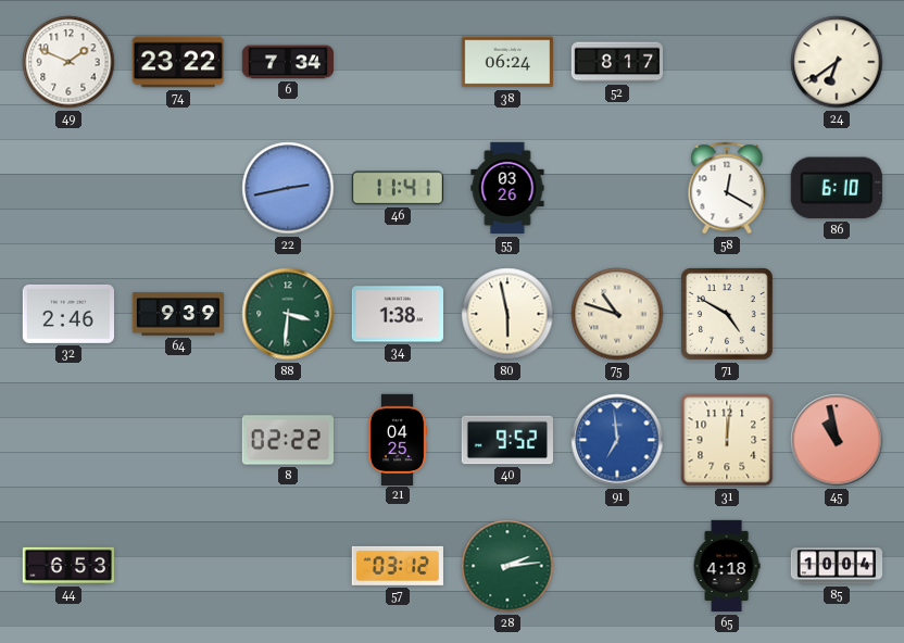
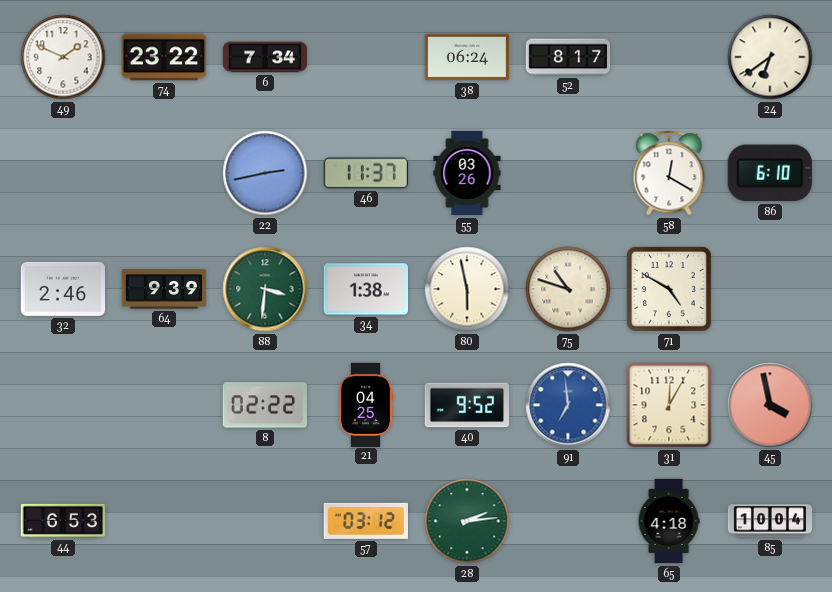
46: 11:41 -> 11:37 (365, 173)
31: 12:01 -> 12:05 (669, 405)
45: 10:58 -> 3:58 (770, 405)
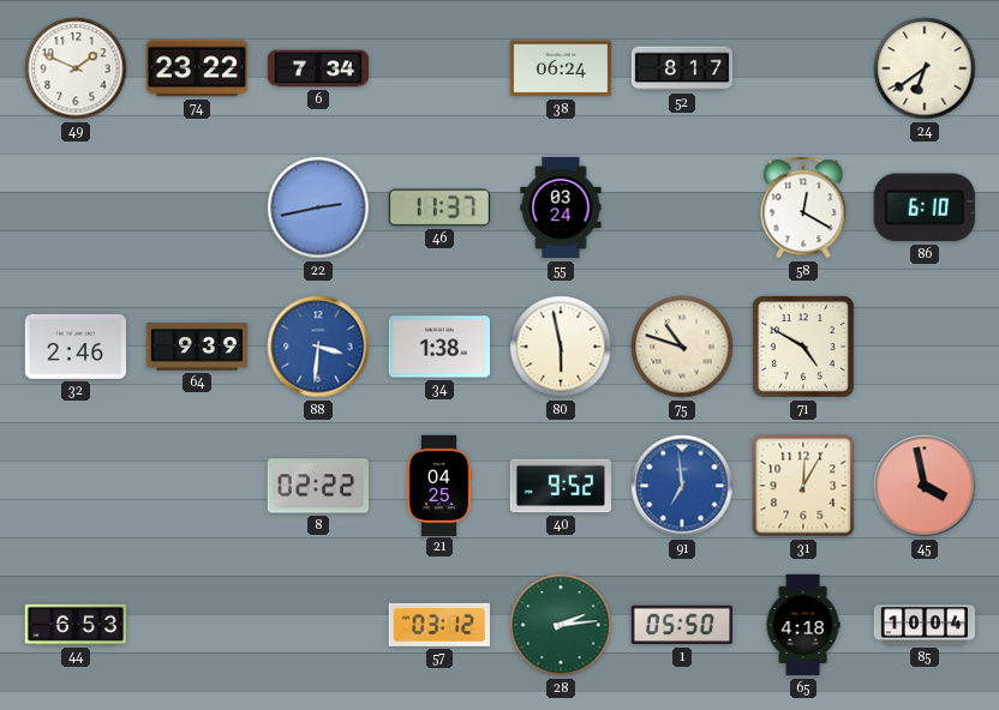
55: 03:26 -> 03:24 (561, 207)
88 dial: green -> blue (318, 347)
1: none -> 05:50 (681, 625)
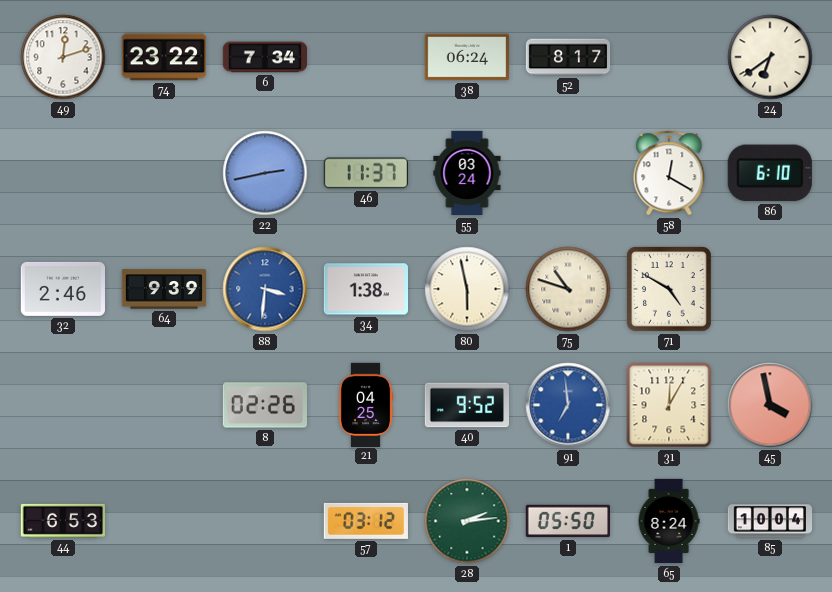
49: 1:49 -> 12:12 (63, 57)
8: 02:22 -> 02:26 (264, 405)
65: 4:18 -> 8:24 (669, 521)
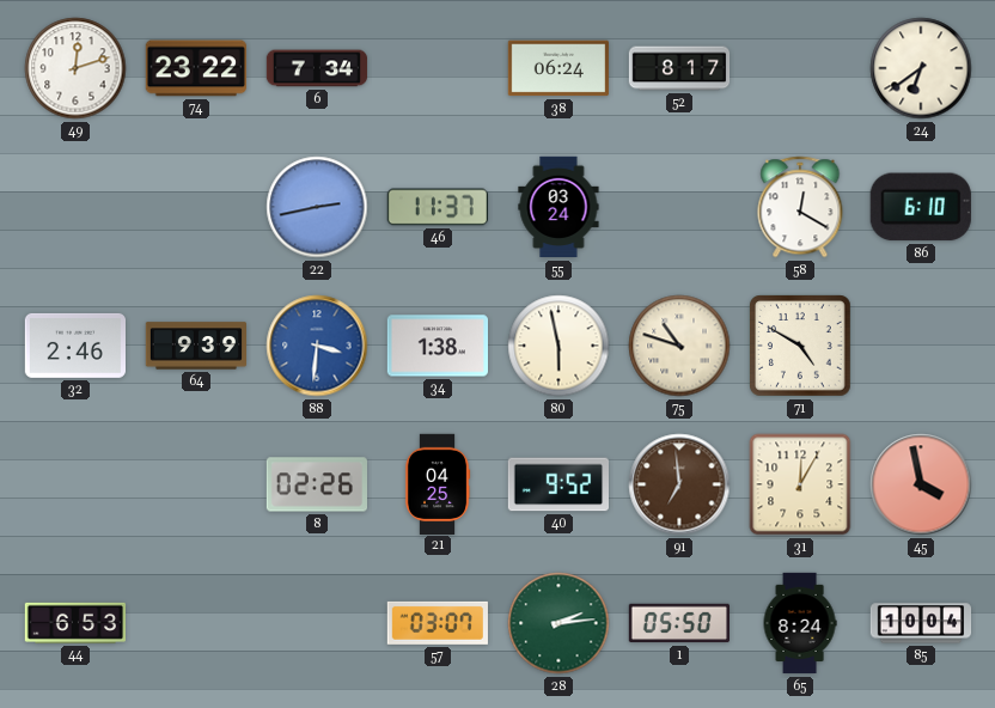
91 dial: blue -> brown (679, 484)
57: 03:12 -> 03:07 (438, 623)
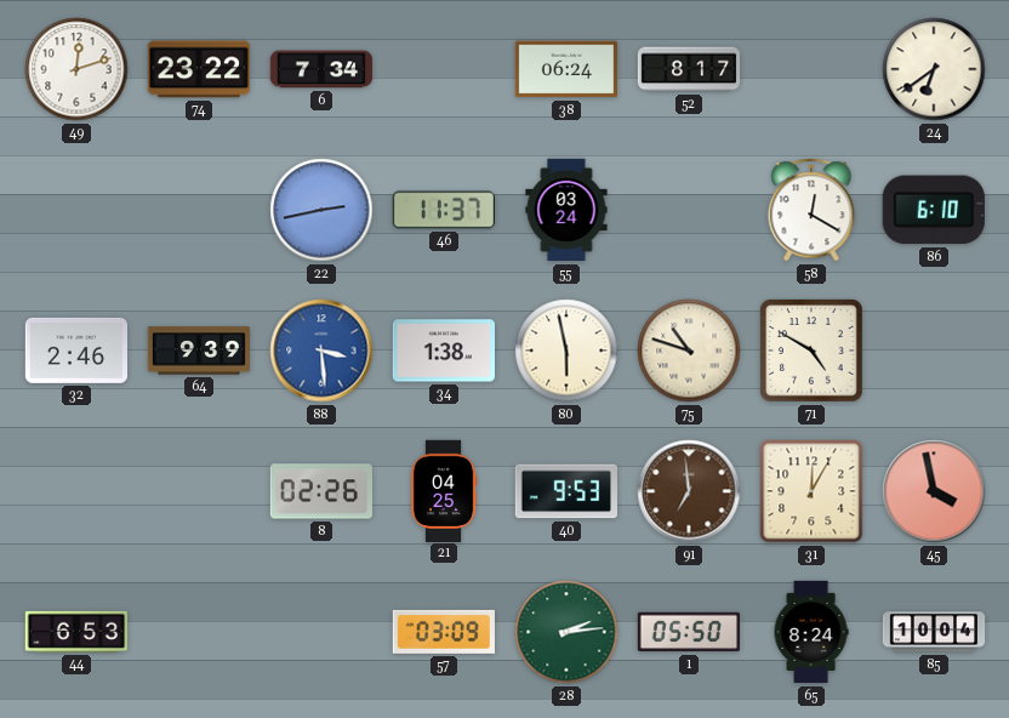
88: 3:31 -> 3:29 (321, 351)
40: 9:52 -> 9:53 (565, 491)
57: 03:07 -> 03:09 (444, 632)
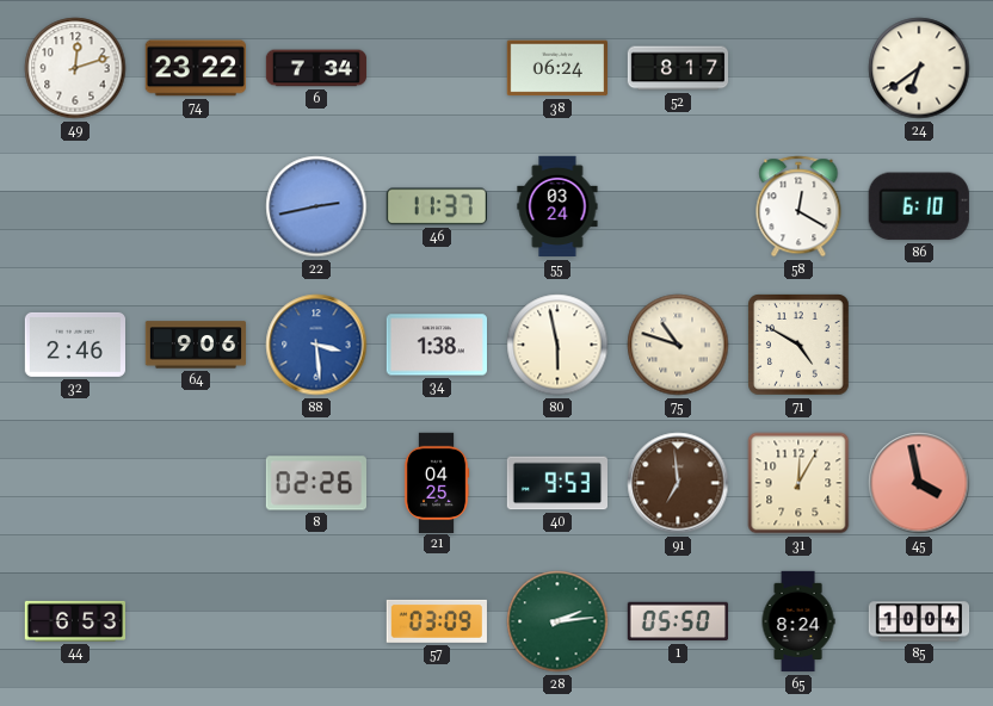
64: 9:39 -> 9:06 (195, 345)
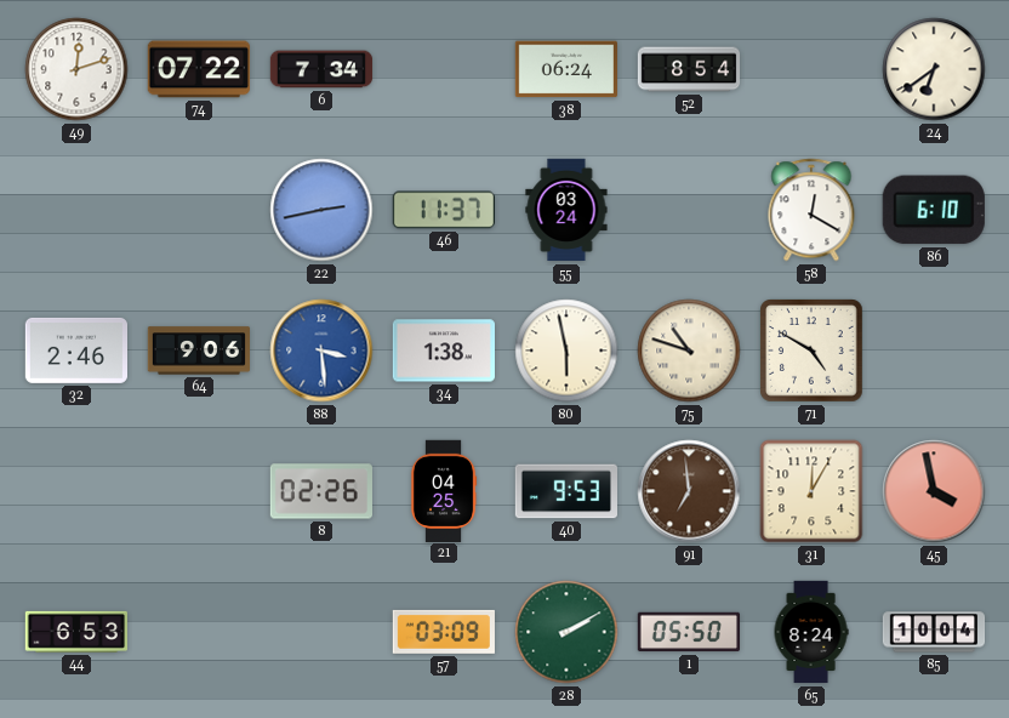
74: 23:22 -> 07:22 (199, 69)
52: 8:17 -> 8:54 (689, 69)
28: 2:14 -> 2:10 (566, 632)
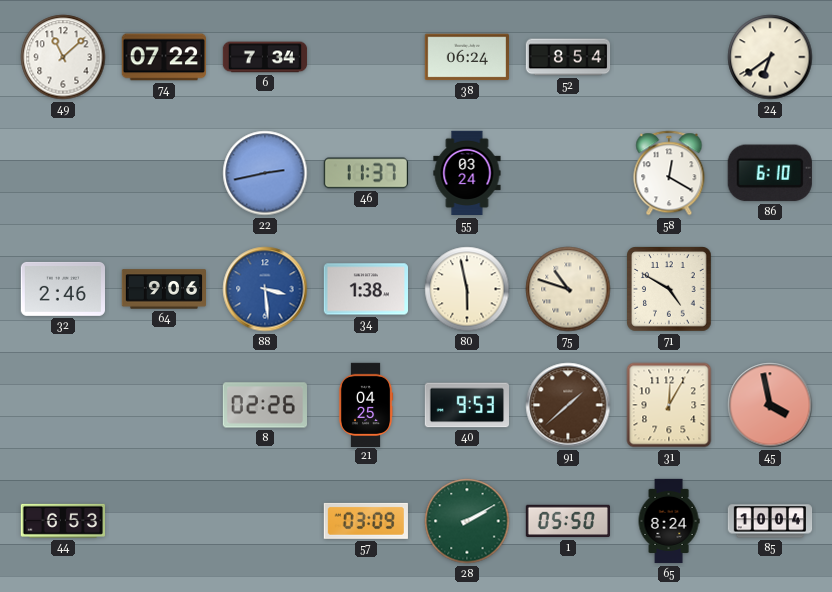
49: 12:12 -> 11:08 (63, 57)
91: 6:59 -> 1:38 (568, 405)
